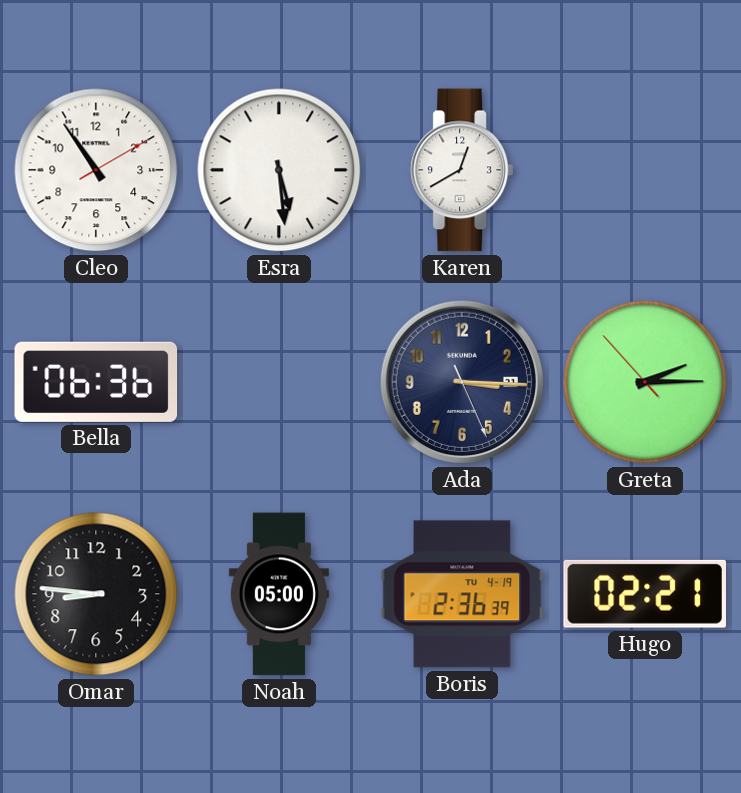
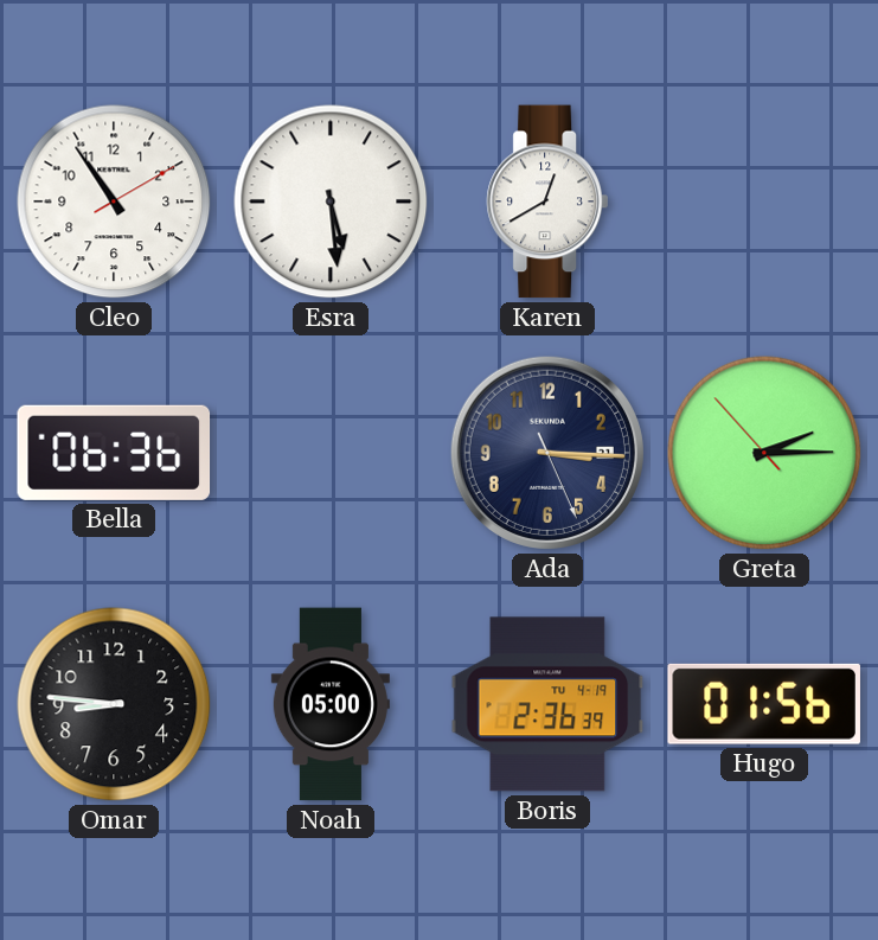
Hugo: 02:21 -> 01:56 (764, 704)
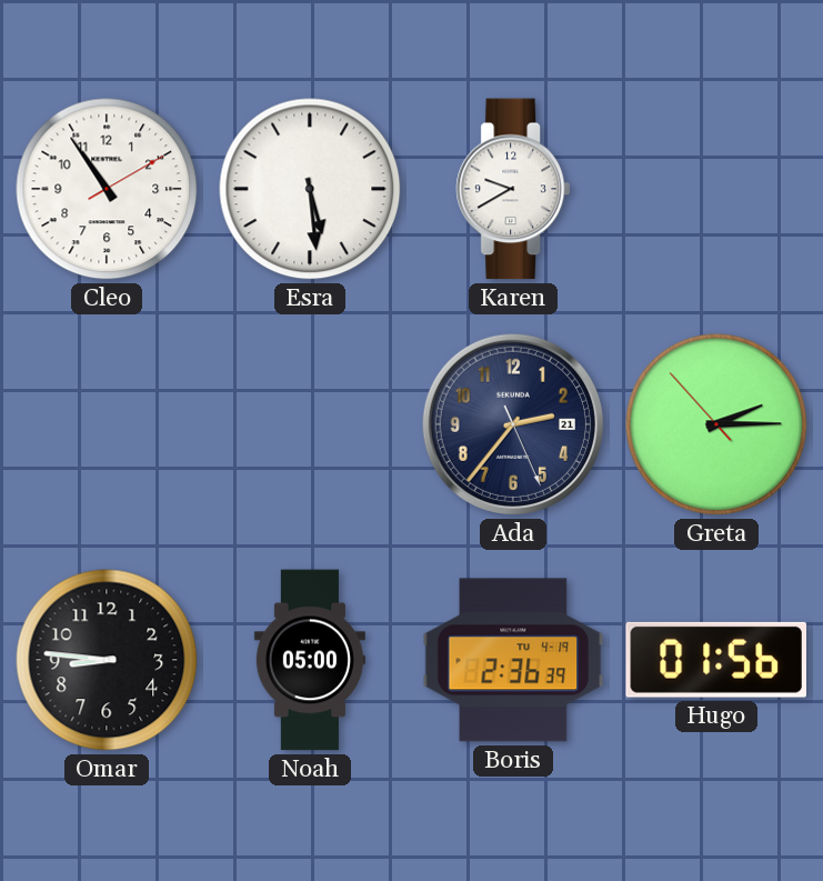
Karen: 12:40 -> 9:40 (513, 189)
Bella: 06:36 -> none (114, 453)
Ada: 3:15 -> 2:36 (513, 424)
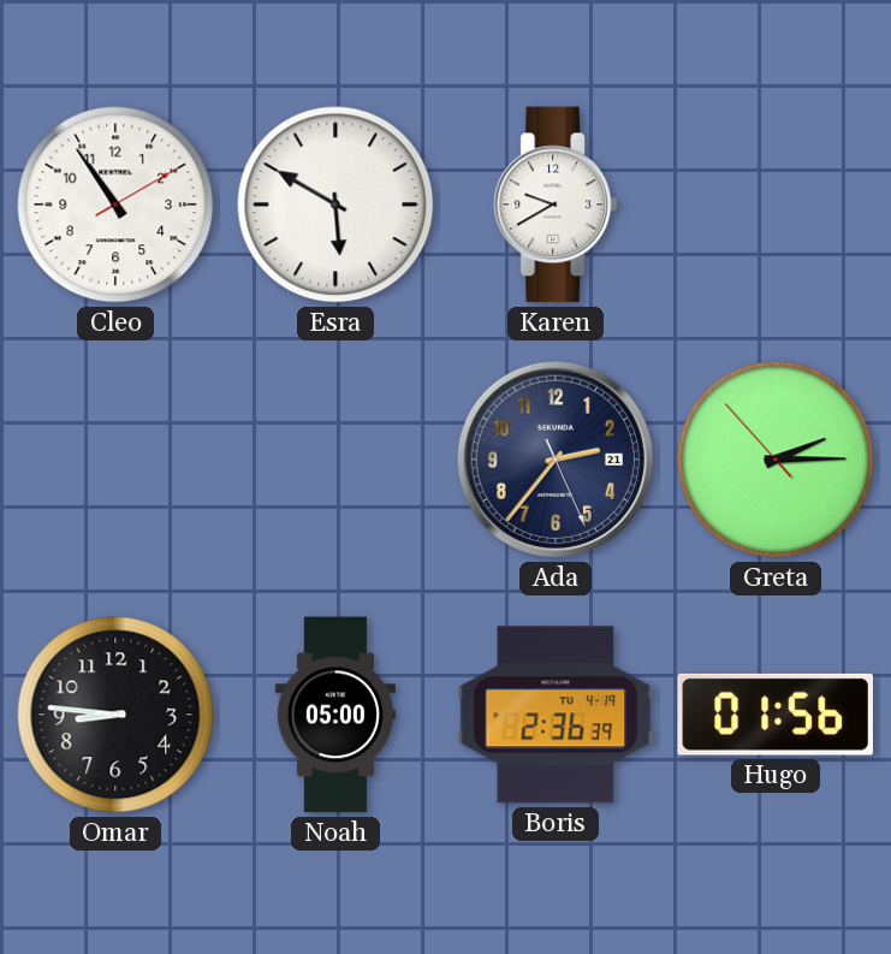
Esra: 5:29 -> 5:50 (335, 205)
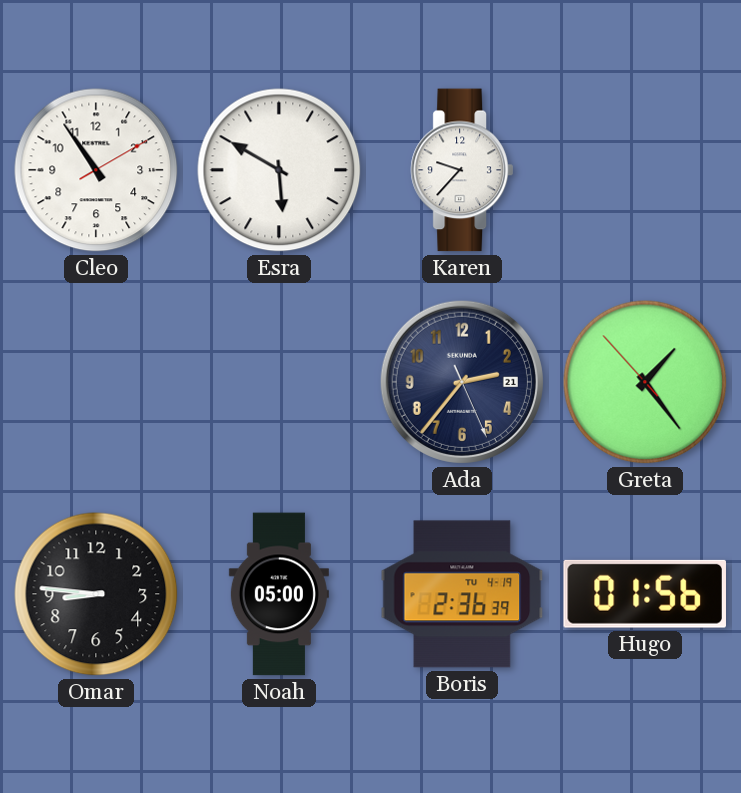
Karen: 9:40 -> 9:37 (462, 170)
Greta: 2:14 -> 1:23 (645, 382)
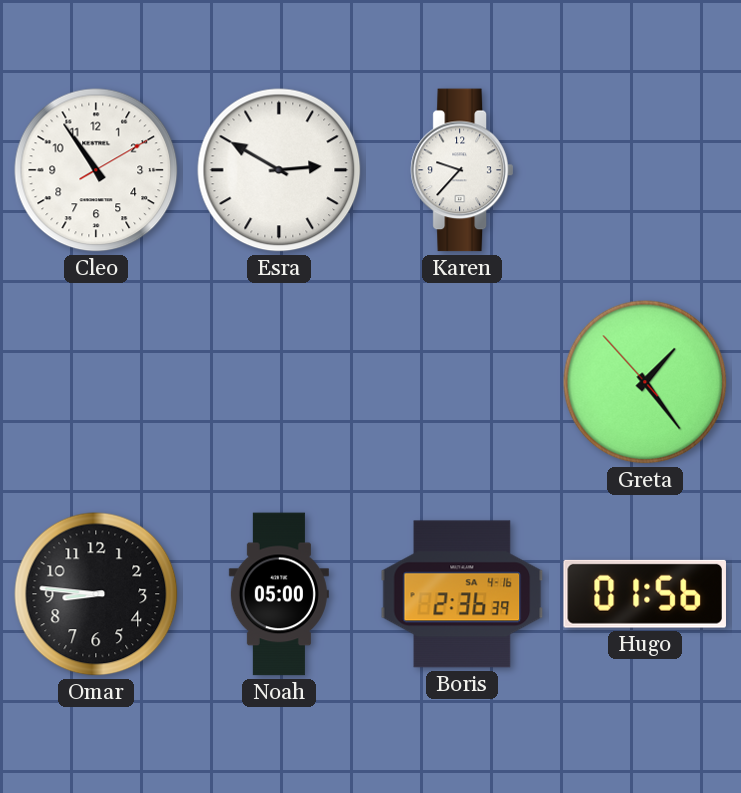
Esra: 5:50 -> 2:50 (279, 170)
Ada: 2:36 -> none (462, 382)
Boris date: TU 4-19 -> SA 4-16 (462, 594)
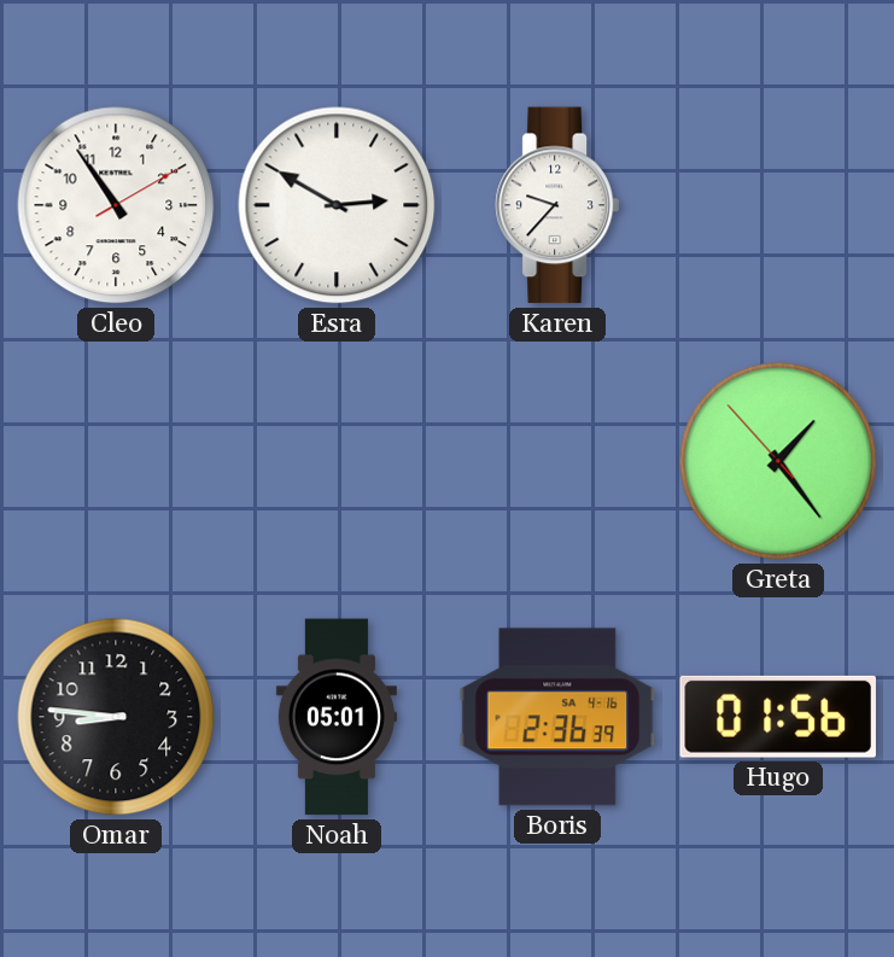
Noah: 05:00 -> 05:01 (337, 717)
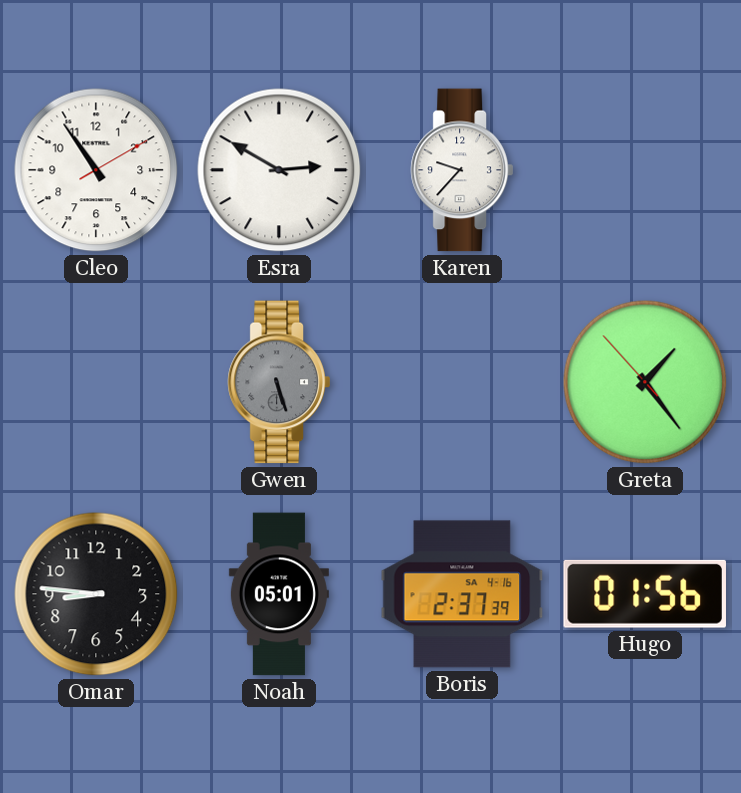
Gwen: none -> 5:27 (279, 382)
Boris: 2:36 -> 2:37 (462, 594)
